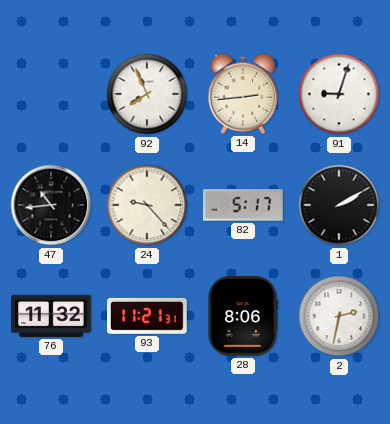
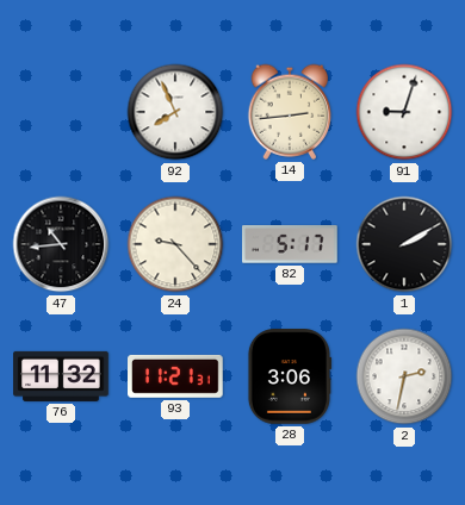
28: 8:06 -> 3:06 (289, 376)
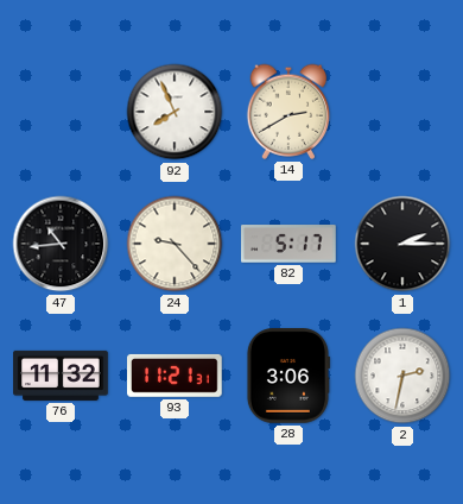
14: 2:44 -> 2:40 (288, 112)
91: 9:03 -> none (404, 112)
1: 2:10 -> 2:15 (402, 244)
